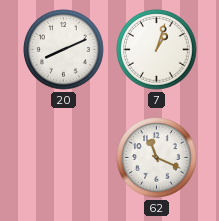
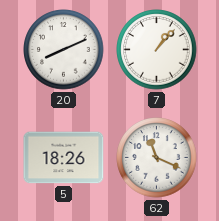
7: 1:03 -> 1:07 (157, 50)
5: none -> 18:26 (64, 158)
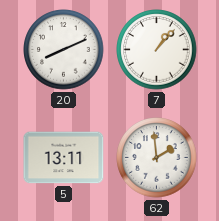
5: 18:26 -> 13:11 (64, 158)
62: 11:19 -> 1:59 (157, 158)
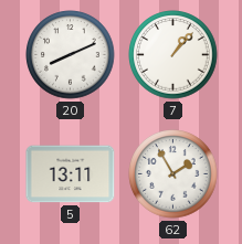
62: 1:59 -> 1:55 (173, 174)
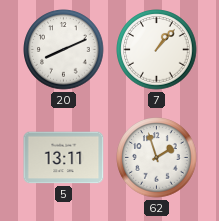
62: 1:55 -> 1:57 (157, 158)
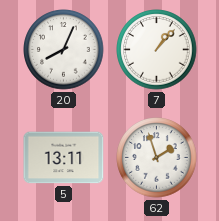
20: 8:11 -> 8:04 (64, 50)
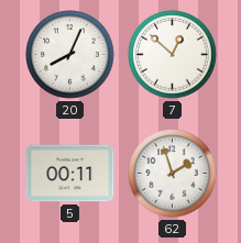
7: 1:07 -> 12:52 (173, 55)
5: 13:11 -> 00:11 (70, 174)
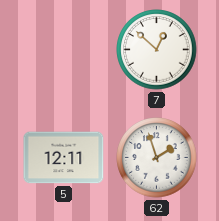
20: 8:04 -> none (70, 55)
5: 00:11 -> 12:11 (64, 158)
